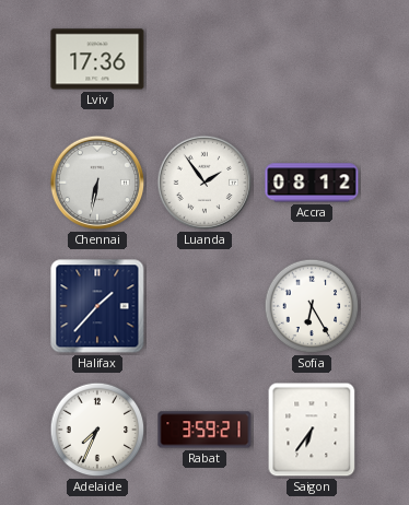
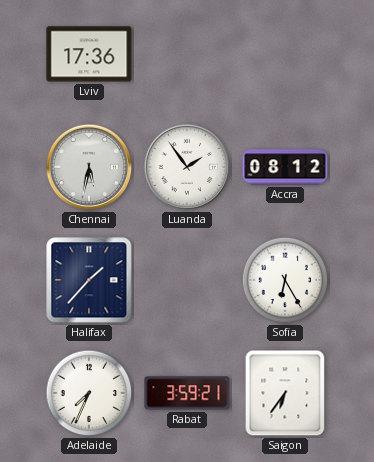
Chennai: 6:32 -> 5:32 (89, 167)
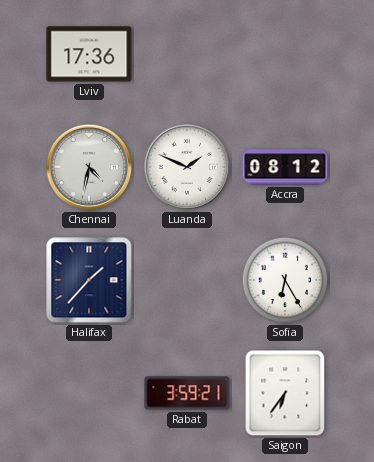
Chennai: 5:32 -> 4:32 (89, 167)
Luanda: 1:54 -> 1:49 (187, 167)
Adelaide: 7:34 -> none (89, 393)
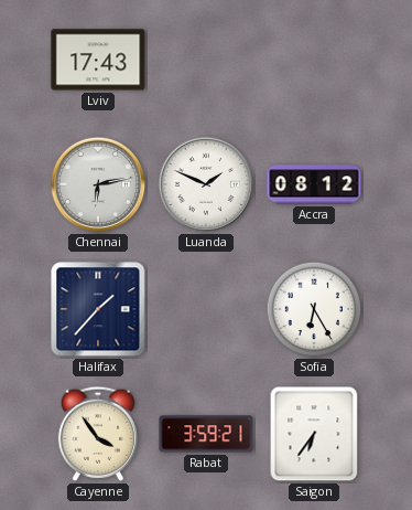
Lviv: 17:36 -> 17:43 (98, 60)
Chennai: 4:32 -> 6:13 (98, 184)
Cayenne: none -> 3:54 (97, 434)
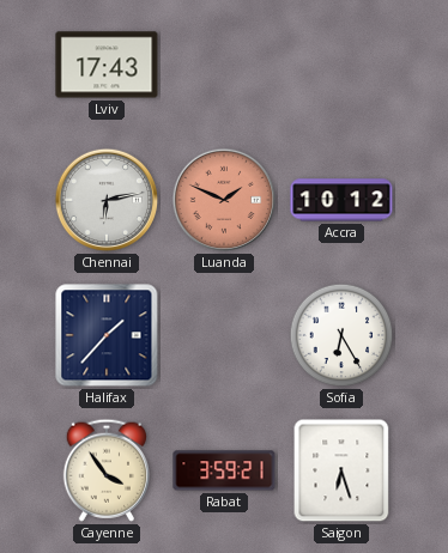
Luanda dial: white -> salmon (224, 200)
Accra: 08:12 -> 10:12 (341, 200)
Saigon: 6:36 -> 6:27 (341, 470)
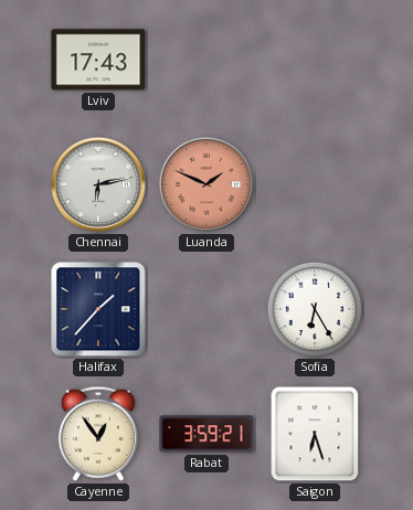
Accra: 10:12 -> none (341, 200)
Cayenne: 3:54 -> 12:54 (97, 434)
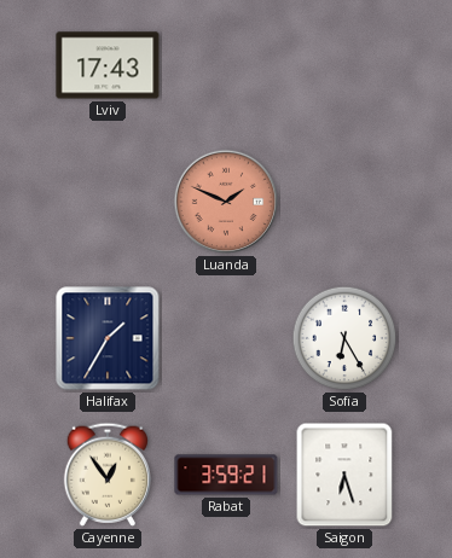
Chennai: 6:13 -> none (98, 184)
Halifax: 1:37 -> 1:35 (108, 338)
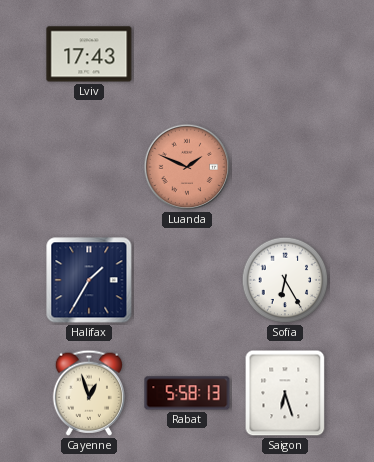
Cayenne: 12:54 -> 12:57 (88, 393)
Rabat: 3:59 -> 5:58 (187, 393)
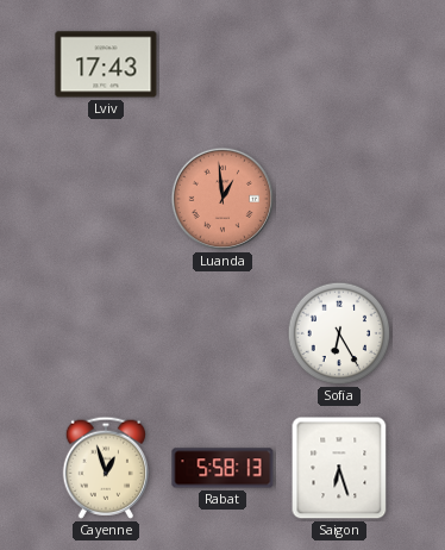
Luanda: 1:49 -> 12:59 (223, 199)
Halifax: 1:35 -> none (89, 280)
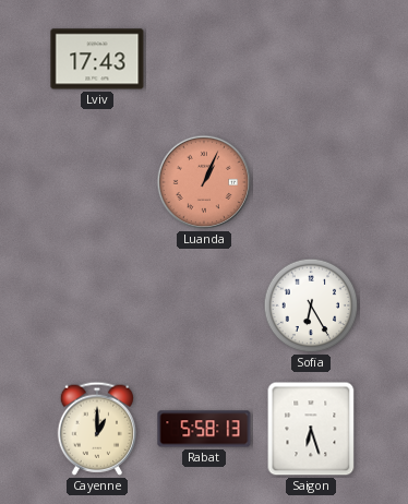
Luanda: 12:59 -> 1:04 (204, 182)
Cayenne: 12:57 -> 1:00 (96, 429)
